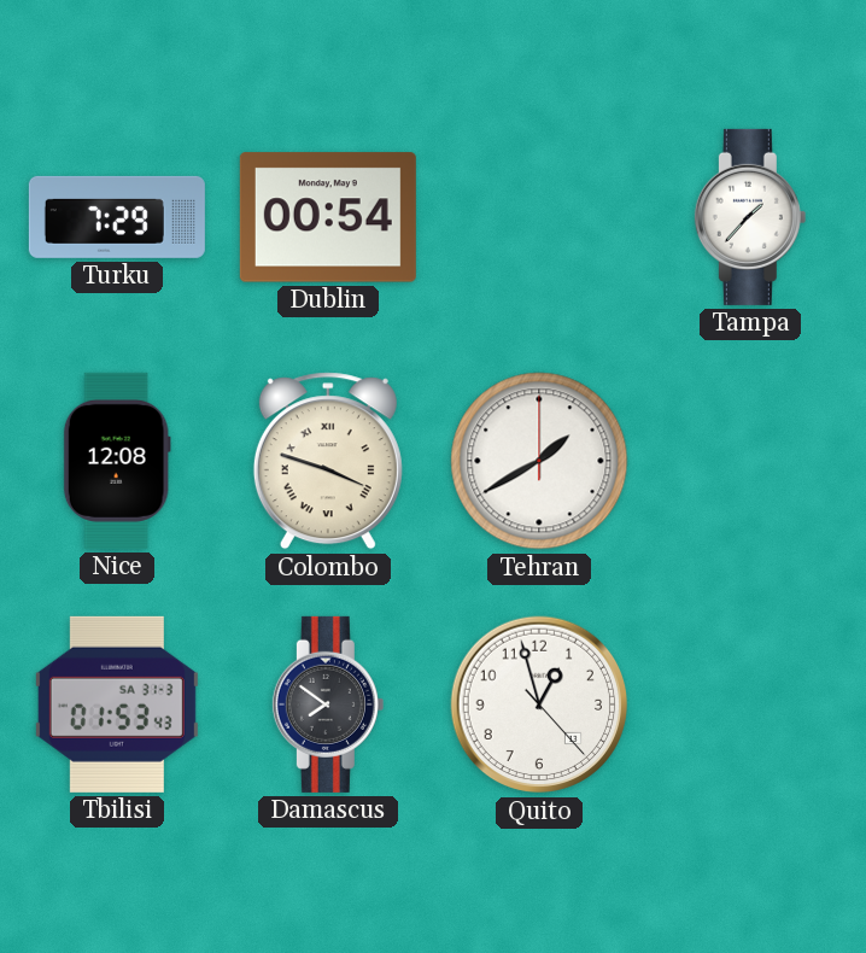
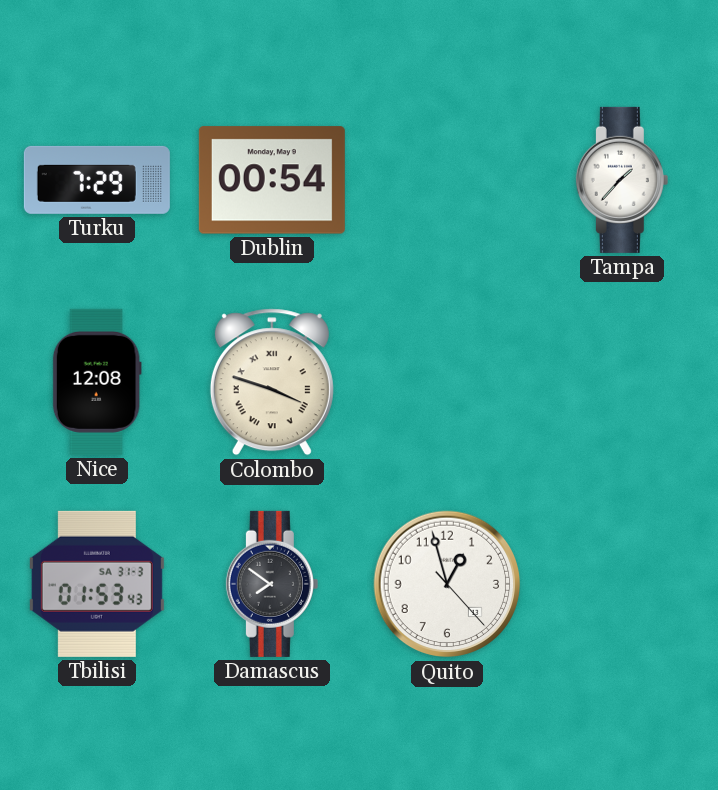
Tehran: 1:40 -> none (539, 461)
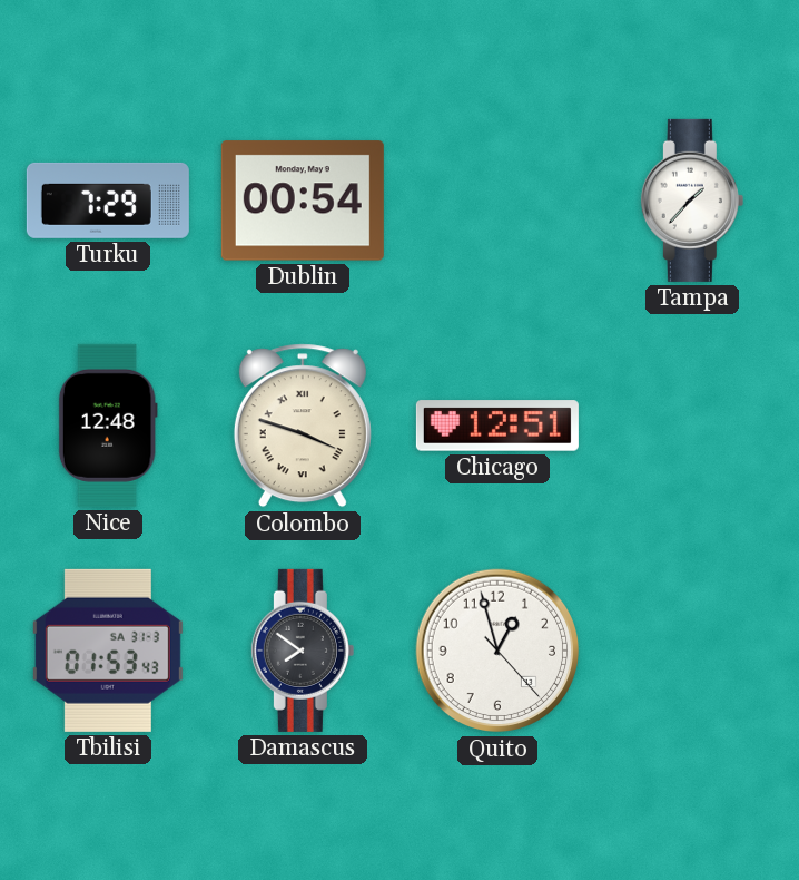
Nice: 12:08 -> 12:48 (108, 426)
Chicago: none -> 12:51 (497, 426)
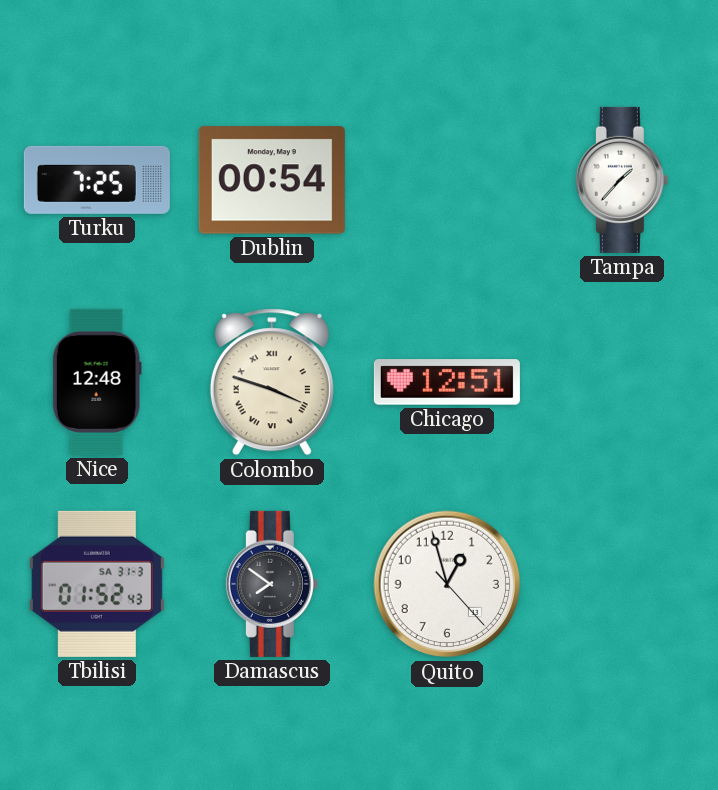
Turku: 7:29 -> 7:25 (97, 180)
Tbilisi: 01:53 -> 01:52 (97, 584)
